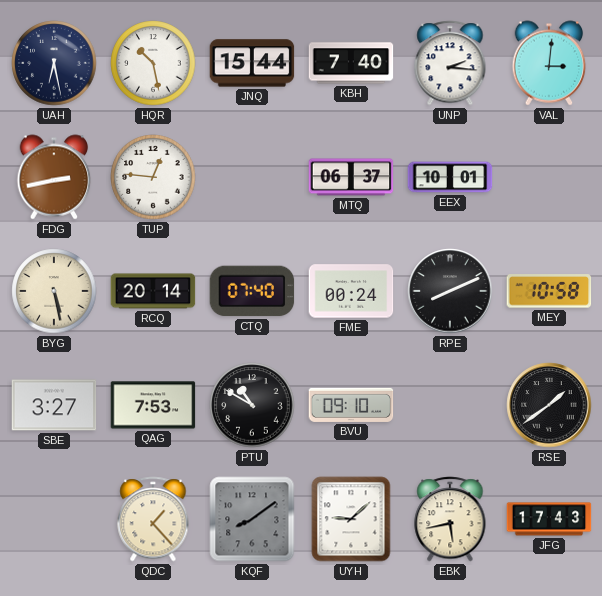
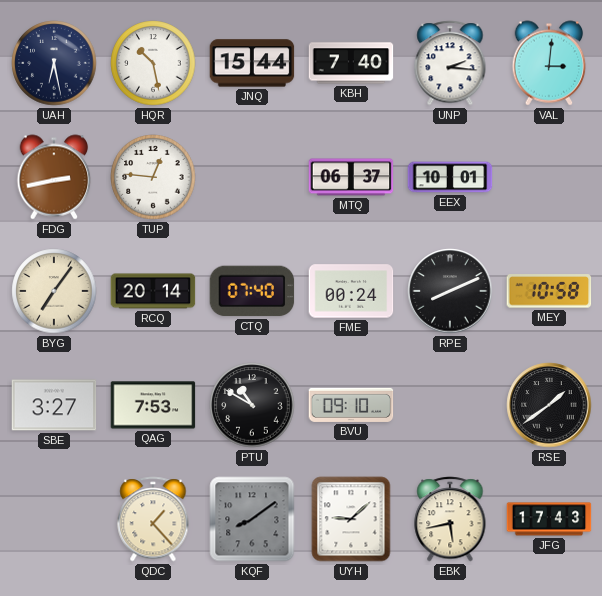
BYG: 5:28 -> 7:06 (54, 291)
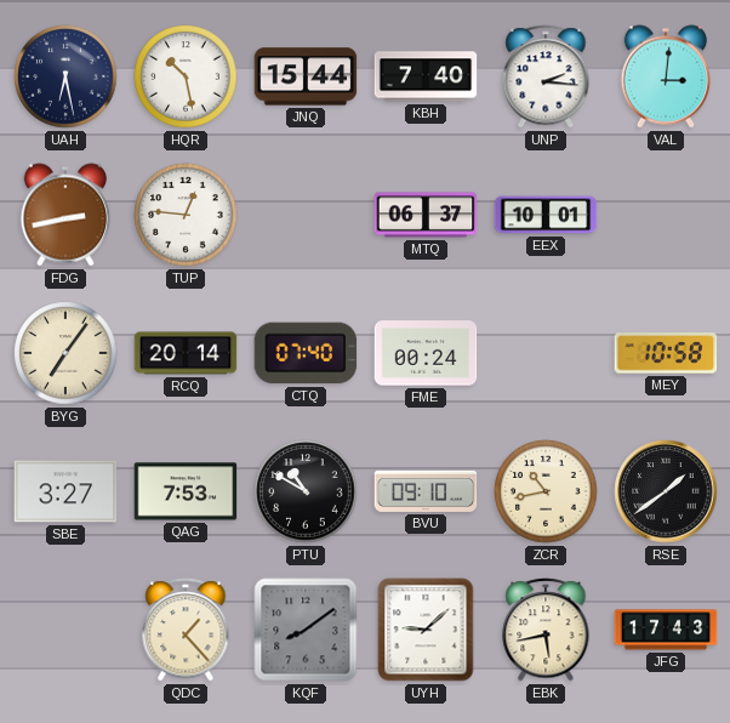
RPE: 8:11 -> none (450, 291)
ZCR: none -> 10:43 (546, 491)
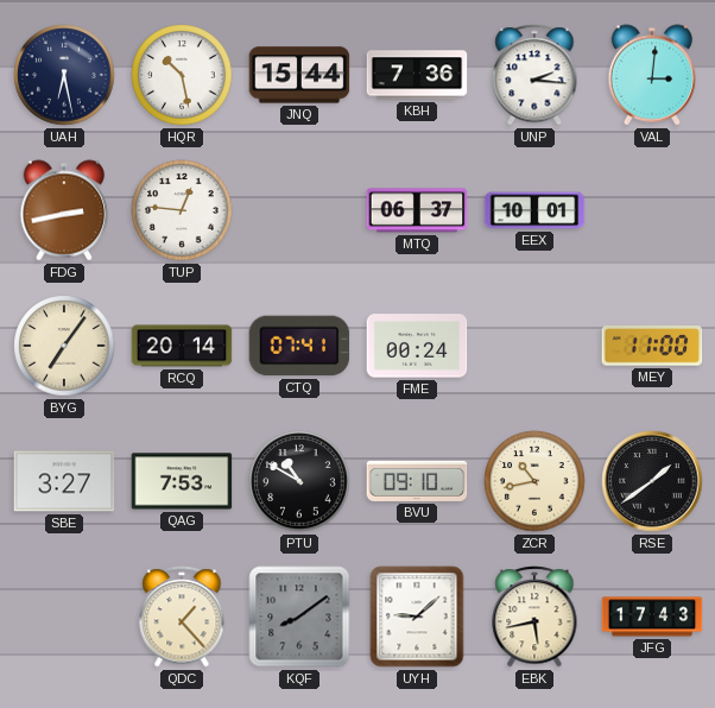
KBH: 7:40 -> 7:36 (417, 75)
CTQ: 07:40 -> 07:41 (299, 346)
MEY: 10:58 -> 11:00 (652, 346)
